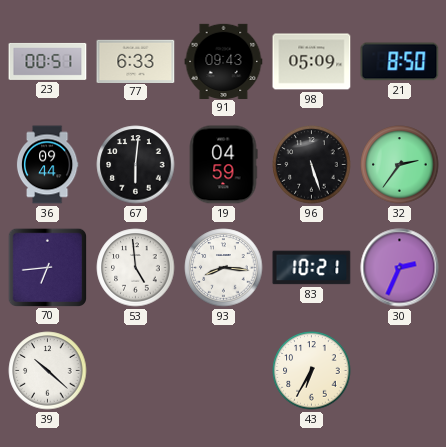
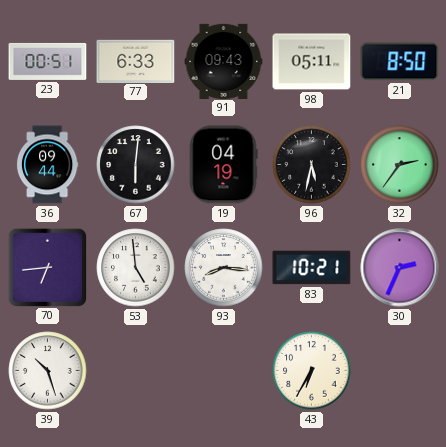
98: 05:09 -> 05:11 (312, 62)
19: 04:59 -> 04:19 (223, 165)
96: 5:27 -> 5:32 (312, 165)
39: 10:22 -> 10:27 (48, 371)
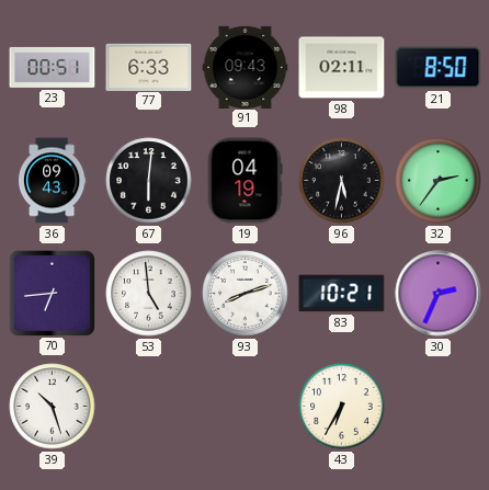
98: 05:11 -> 02:11 (342, 68)
36: 09:44 -> 09:43 (52, 181)
93: 8:16 -> 8:12 (246, 294)
